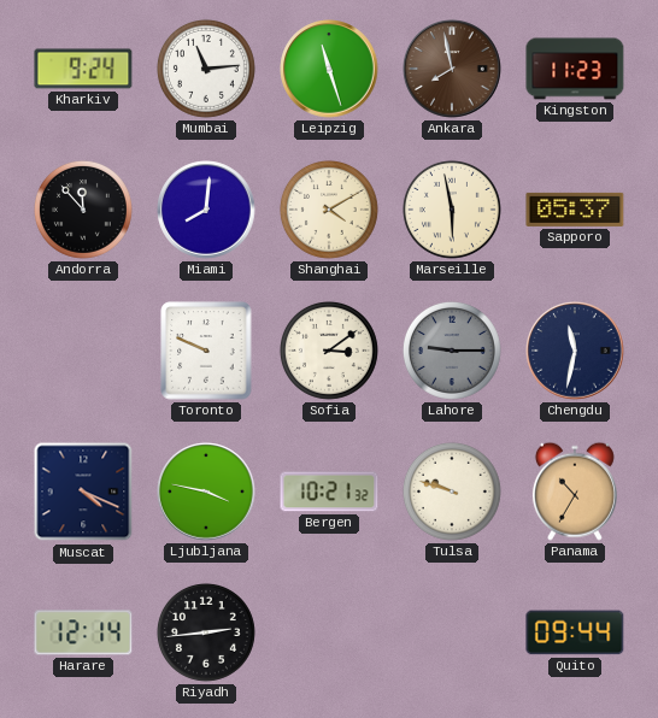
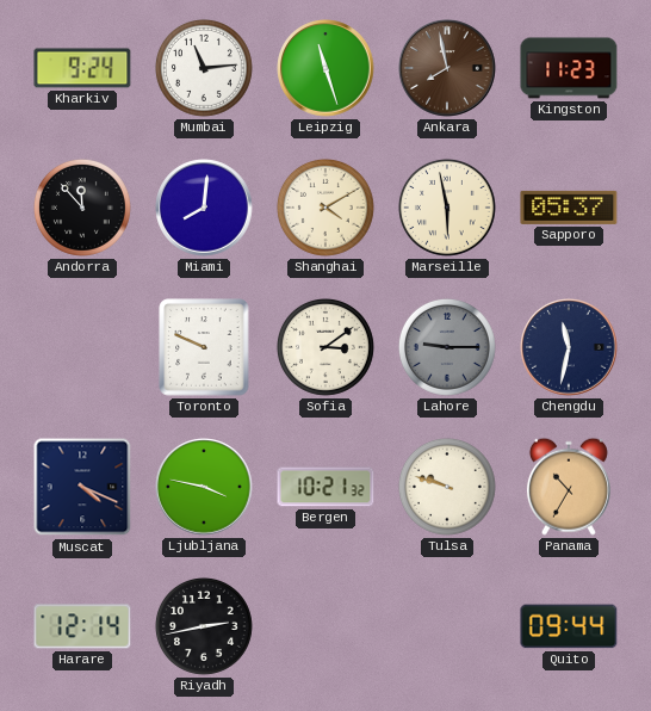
Riyadh: 2:44 -> 2:43 (204, 626)
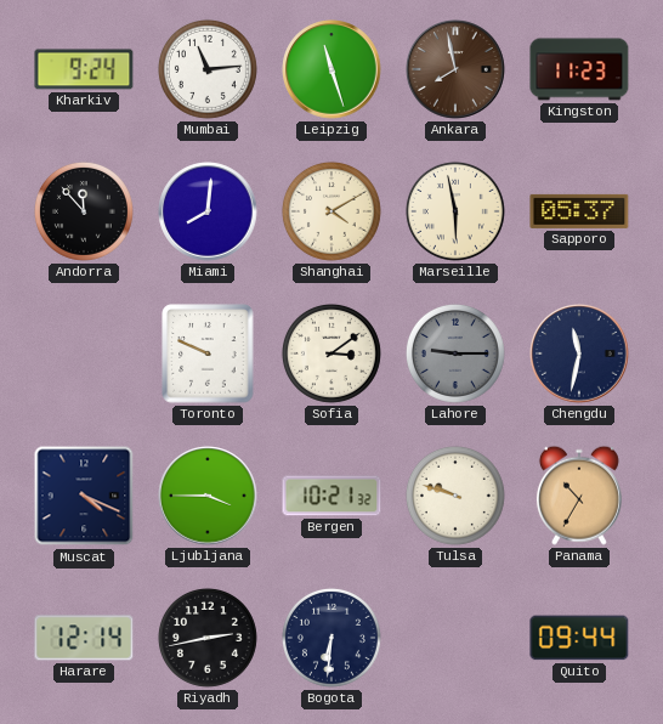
Ljubljana: 3:47 -> 3:45 (208, 496)
Bogota: none -> 6:31 (331, 638)
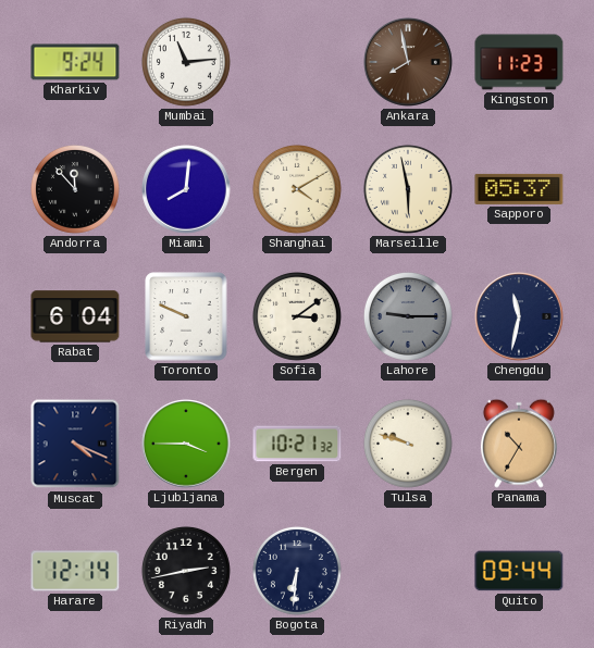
Leipzig: 11:27 -> none (331, 69)
Rabat: none -> 6:04 (75, 316)
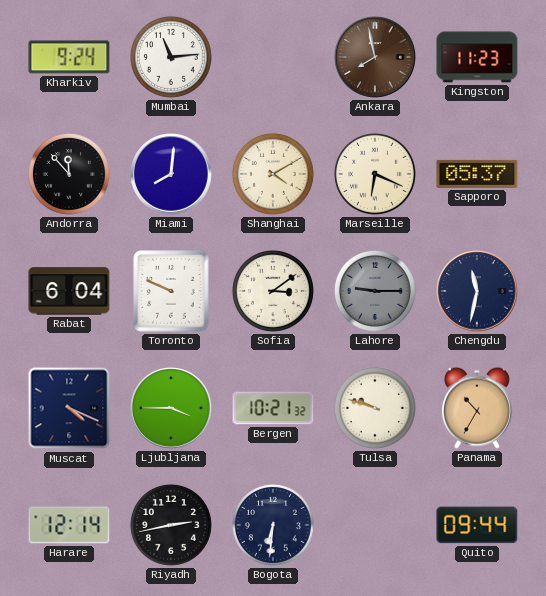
Marseille: 5:58 -> 6:19 (375, 174)
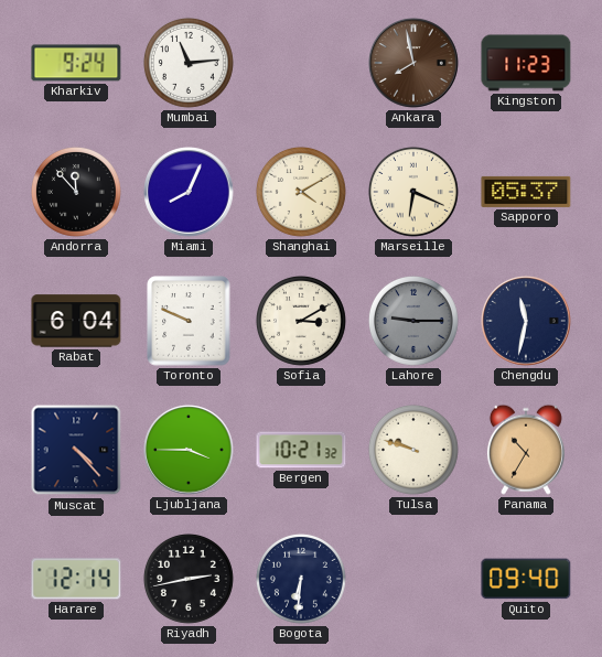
Miami: 8:01 -> 8:04 (189, 192)
Sofia: 3:09 -> 3:10 (301, 321)
Muscat: 4:19 -> 4:23 (76, 450)
Quito: 09:44 -> 09:40 (526, 579)
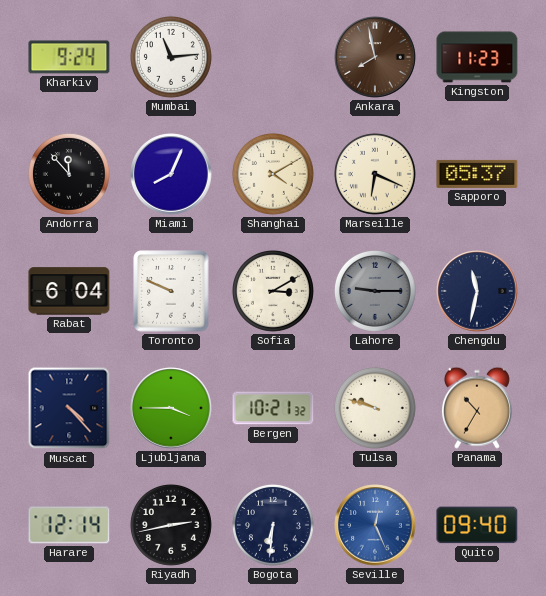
Seville: none -> 12:26 (375, 525)
